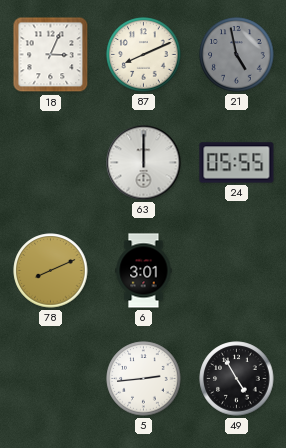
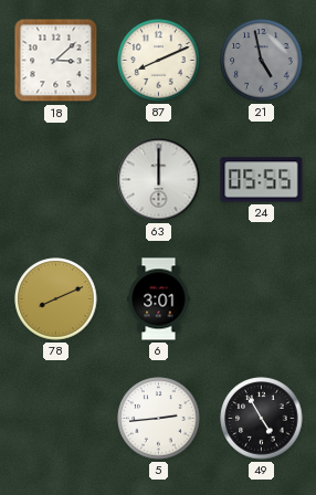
18: 3:04 -> 3:08 (56, 61)
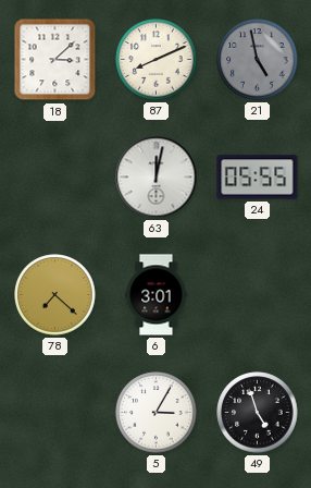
63: 12:00 -> 12:02 (157, 178)
78: 8:11 -> 7:22 (55, 295)
5: 2:44 -> 3:05 (157, 413)
49: 4:55 -> 4:57 (258, 413)
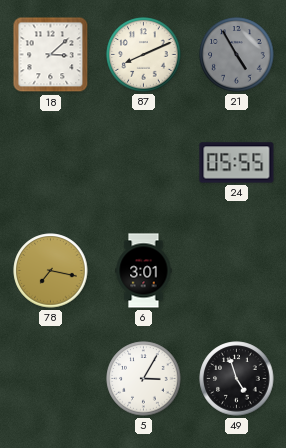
21: 4:58 -> 4:55 (237, 55)
63: 12:02 -> none (157, 178)
78: 7:22 -> 7:17 (51, 271)
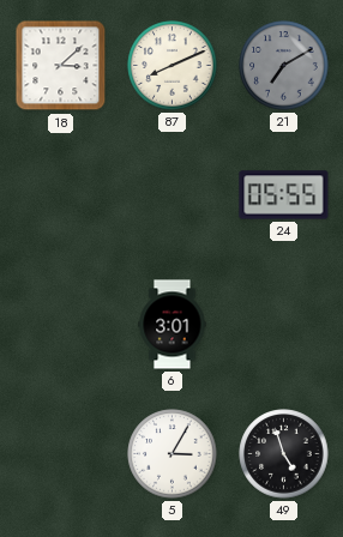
21: 4:55 -> 7:10 (284, 66)
78: 7:17 -> none (51, 271)
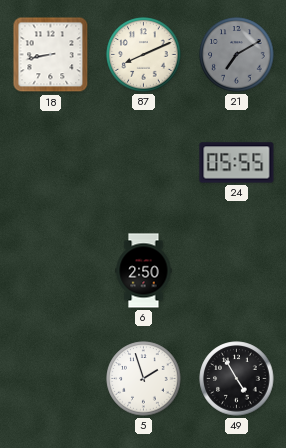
18: 3:08 -> 8:43 (51, 55)
6: 3:01 -> 2:50 (144, 271)
5: 3:05 -> 1:57 (144, 379)
49: 4:57 -> 4:55 (237, 379)
